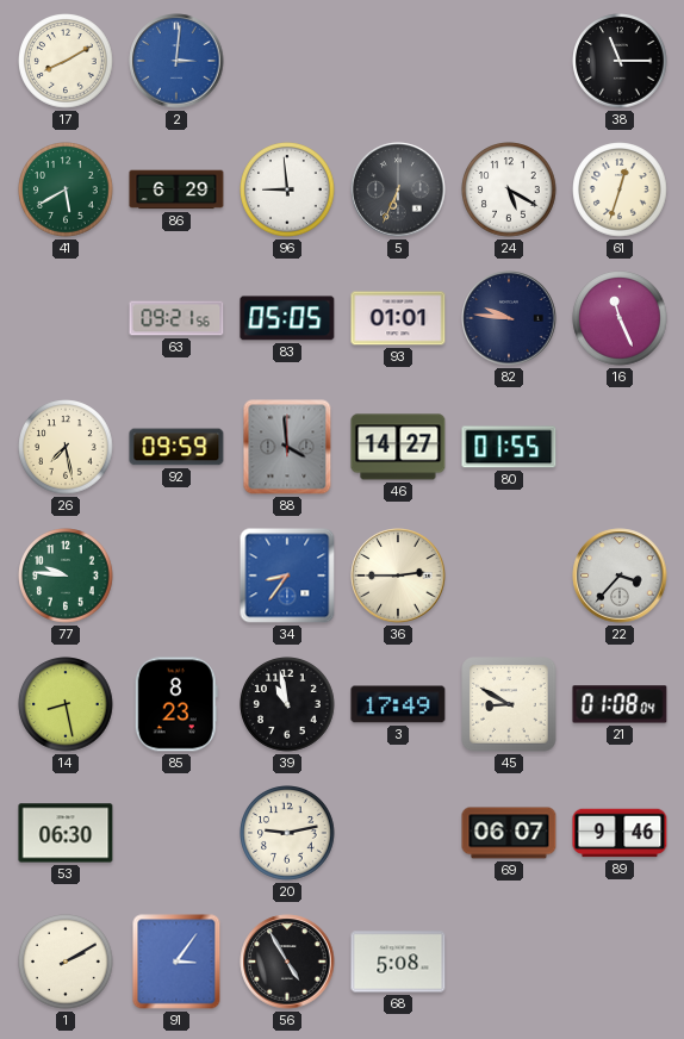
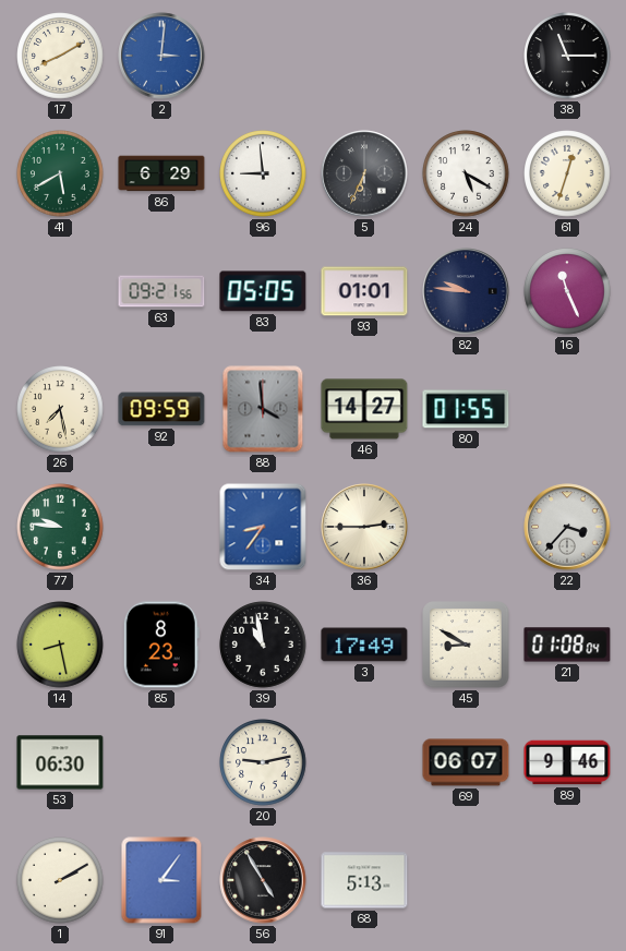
68: 5:08 -> 5:13 (364, 880)
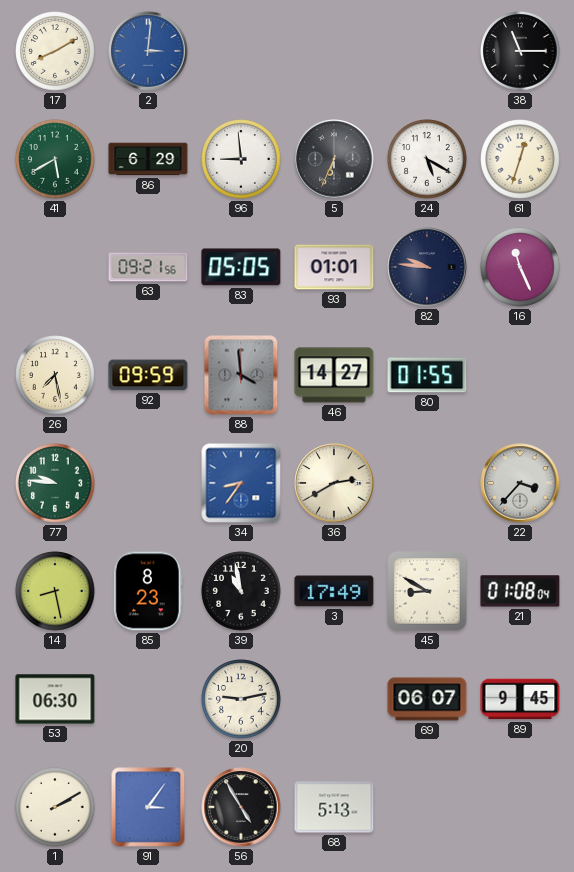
36: 2:45 -> 2:40 (334, 483)
89: 9:46 -> 9:45 (520, 699)
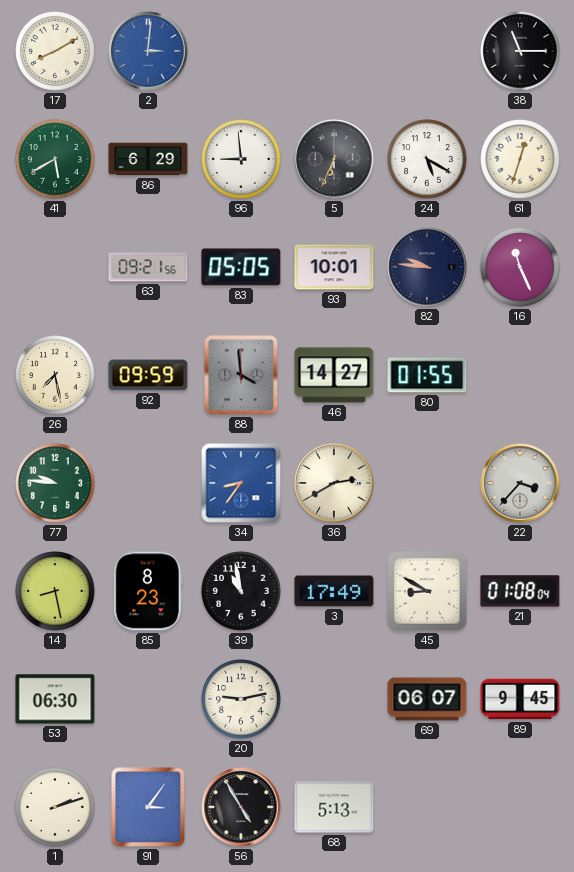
93: 01:01 -> 10:01 (334, 267)
1: 2:10 -> 2:12 (55, 807)
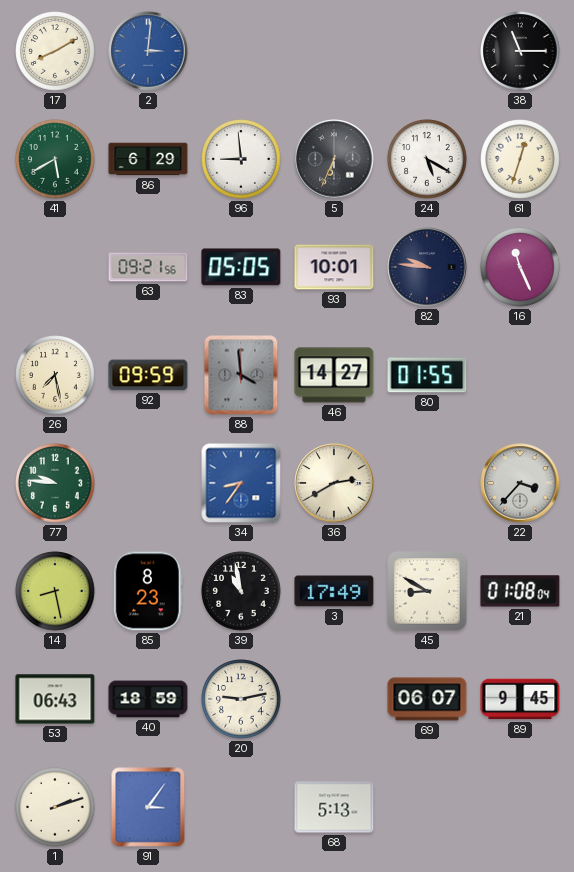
53: 06:30 -> 06:43 (55, 699)
40: none -> 18:59 (148, 699)
56: 4:55 -> none (241, 807)
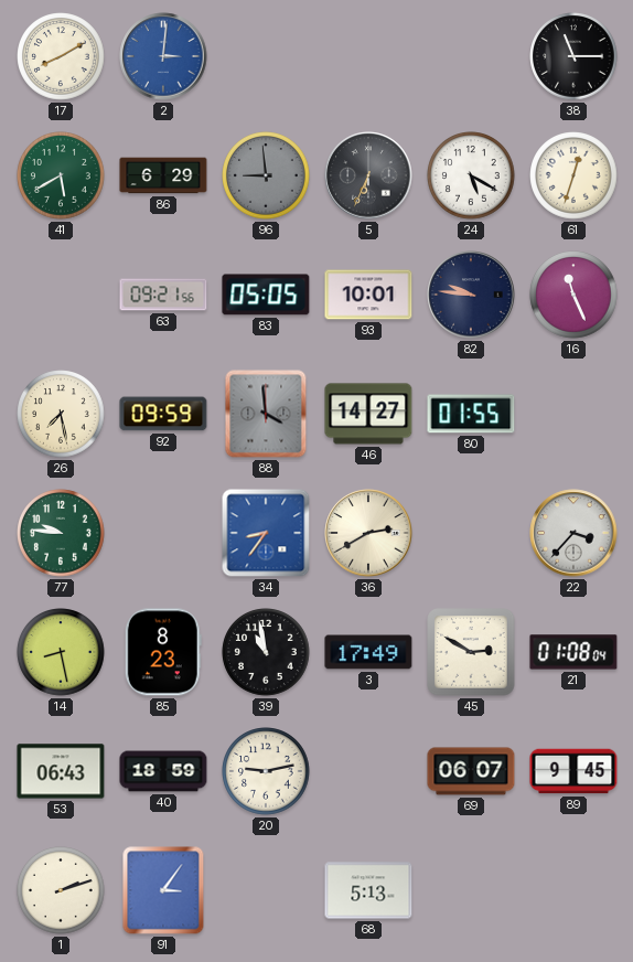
96 dial: white -> grey (266, 175)
45: 8:50 -> 2:50 (471, 652)
